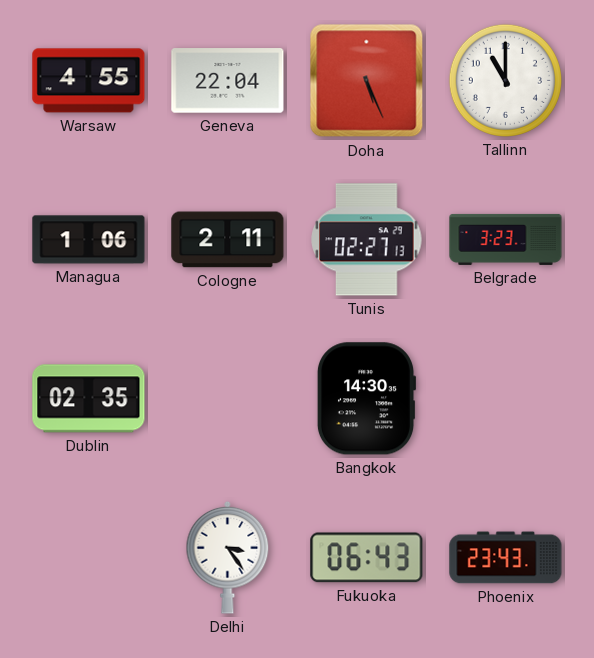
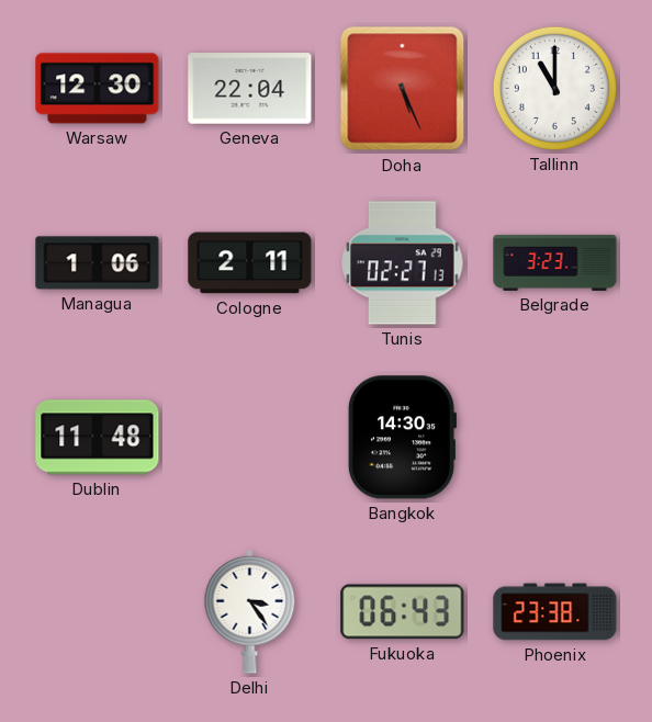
Warsaw: 4:55 -> 12:30 (98, 89)
Dublin: 02:35 -> 11:48 (98, 438)
Phoenix: 23:43 -> 23:38 (555, 612)
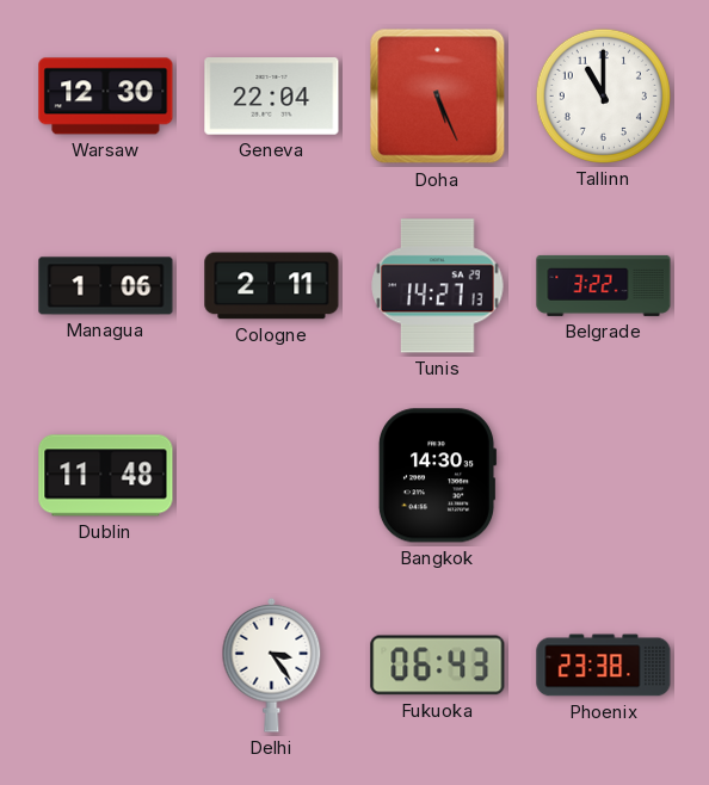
Tunis: 02:27 -> 14:27 (438, 286)
Belgrade: 3:23 -> 3:22 (604, 285)
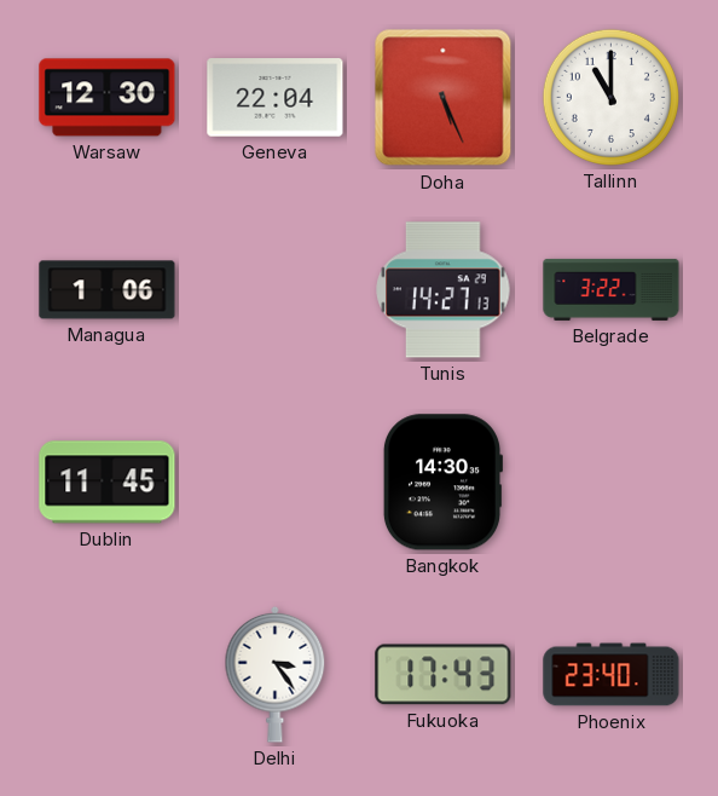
Cologne: 2:11 -> none (272, 286)
Dublin: 11:48 -> 11:45 (108, 483)
Fukuoka: 06:43 -> 17:43 (444, 675)
Phoenix: 23:38 -> 23:40 (612, 675)
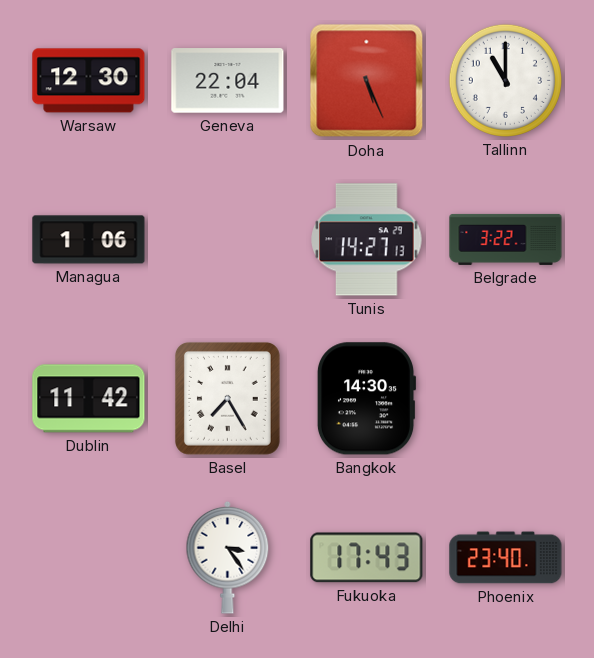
Dublin: 11:45 -> 11:42 (89, 399)
Basel: none -> 7:25 (227, 398)
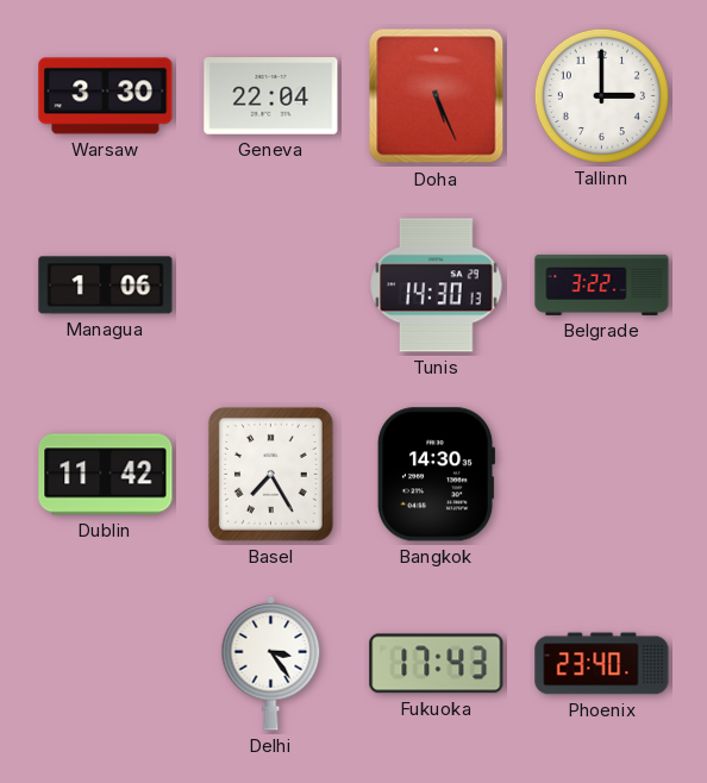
Warsaw: 12:30 -> 3:30 (106, 96)
Tallinn: 11:00 -> 3:00 (601, 95)
Tunis: 14:27 -> 14:30 (437, 286)
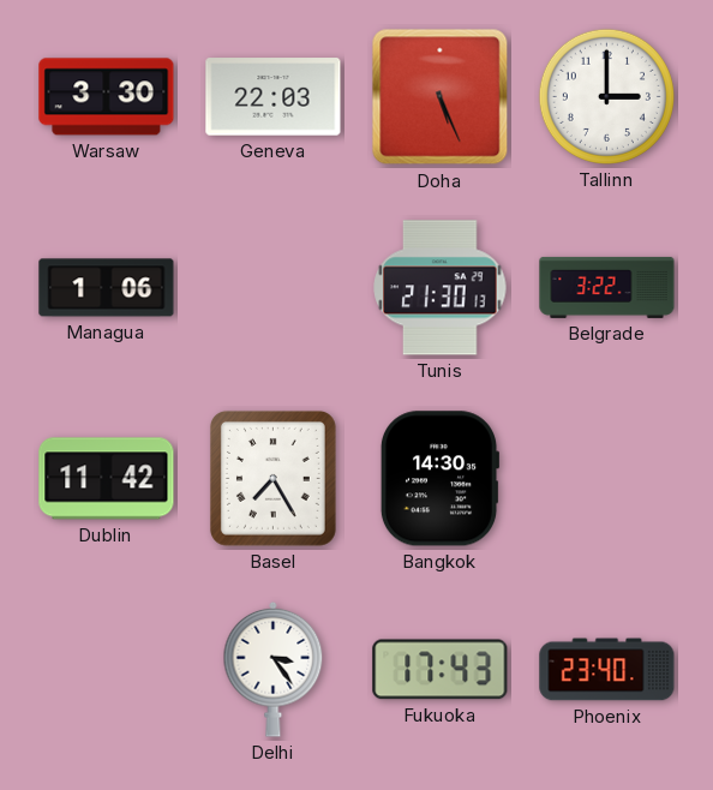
Geneva: 22:04 -> 22:03 (274, 97)
Tunis: 14:30 -> 21:30 (441, 288)
